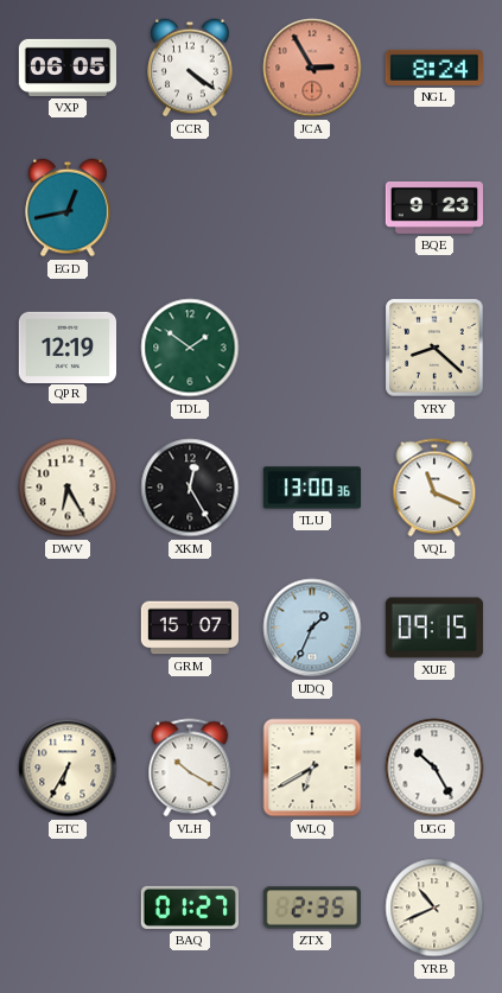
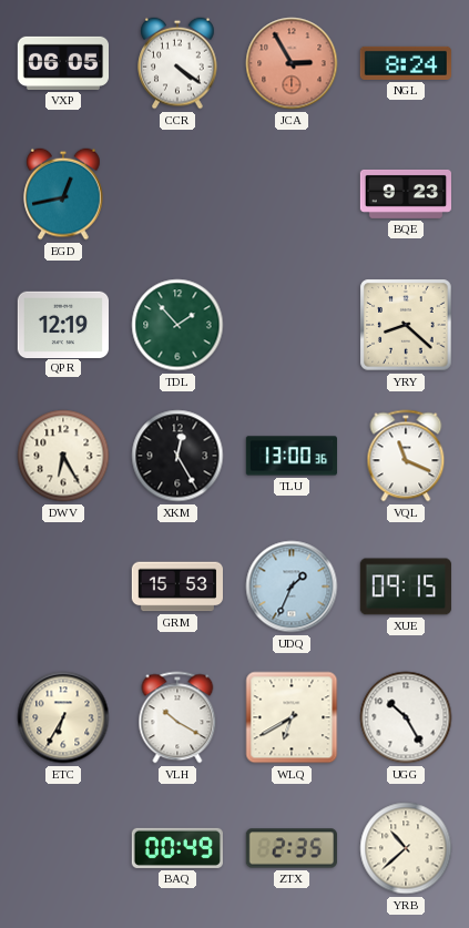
TDL: 1:51 -> 1:53 (177, 325)
GRM: 15:07 -> 15:53 (176, 587)
BAQ: 01:27 -> 00:49 (176, 848)
YRB: 10:41 -> 10:38 (406, 848)
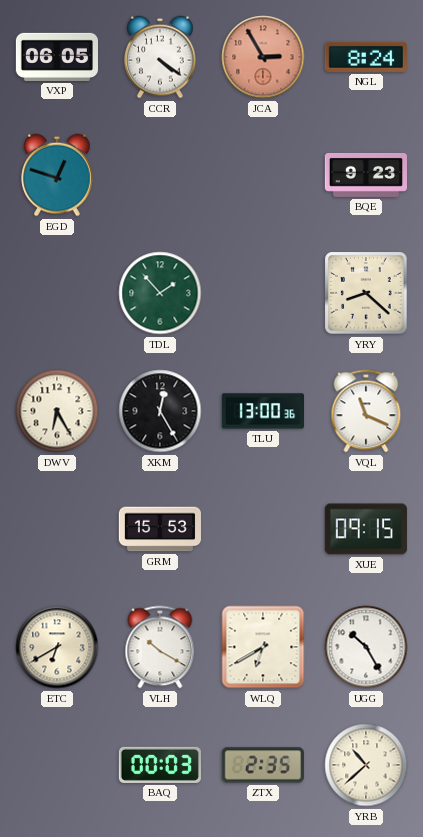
EGD: 12:43 -> 12:48 (57, 175)
QPR: 12:19 -> none (62, 324)
UDQ: 1:34 -> none (292, 587)
ETC: 6:35 -> 6:40 (57, 647)
BAQ: 00:49 -> 00:03 (159, 765)
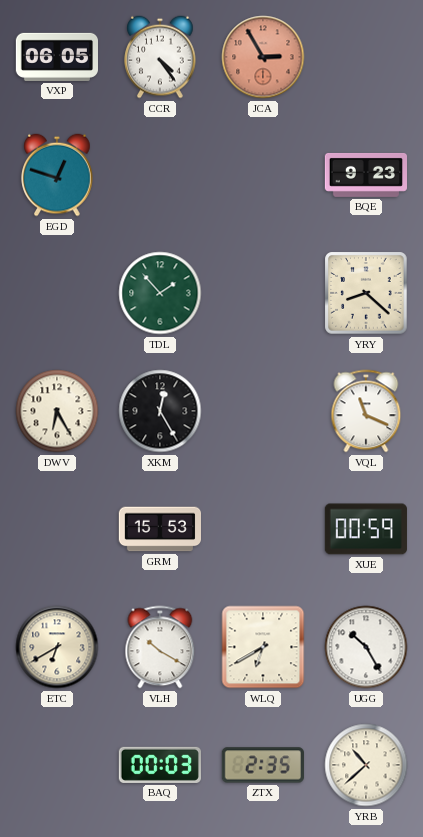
CCR: 4:21 -> 4:24 (160, 57)
NGL: 8:24 -> none (366, 57)
TLU: 13:00 -> none (262, 411)
XUE: 09:15 -> 00:59 (365, 529)
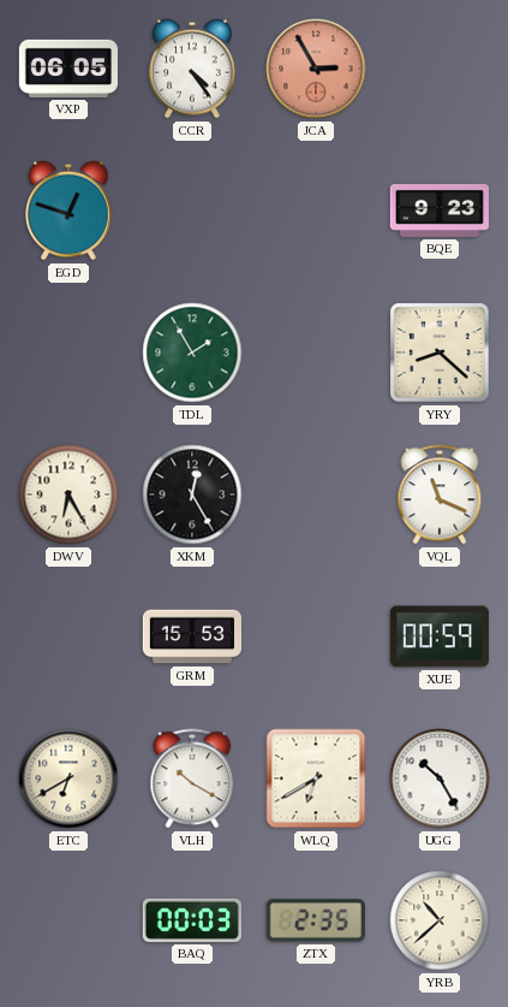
TDL: 1:53 -> 1:55 (192, 353)
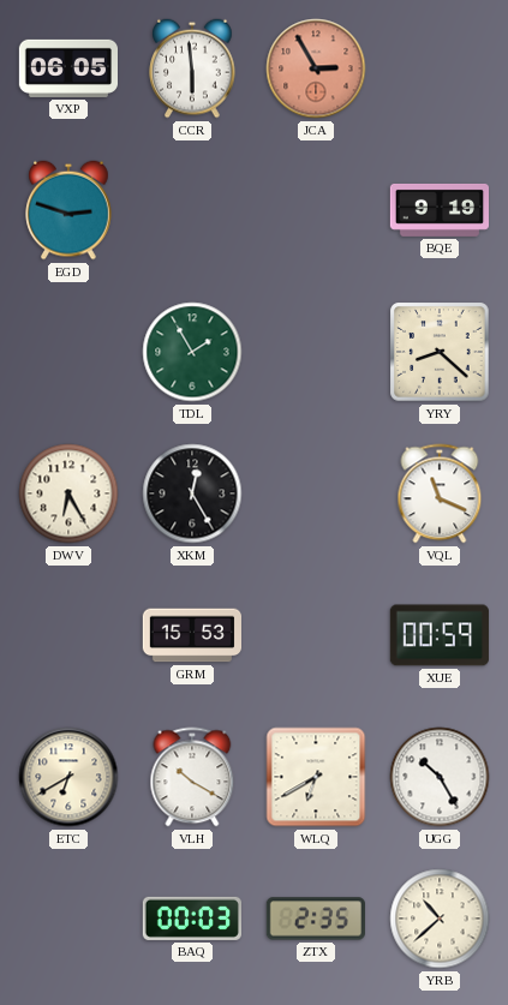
CCR: 4:24 -> 5:59 (192, 68)
EGD: 12:48 -> 2:48 (68, 210)
BQE: 9:23 -> 9:19 (438, 210)
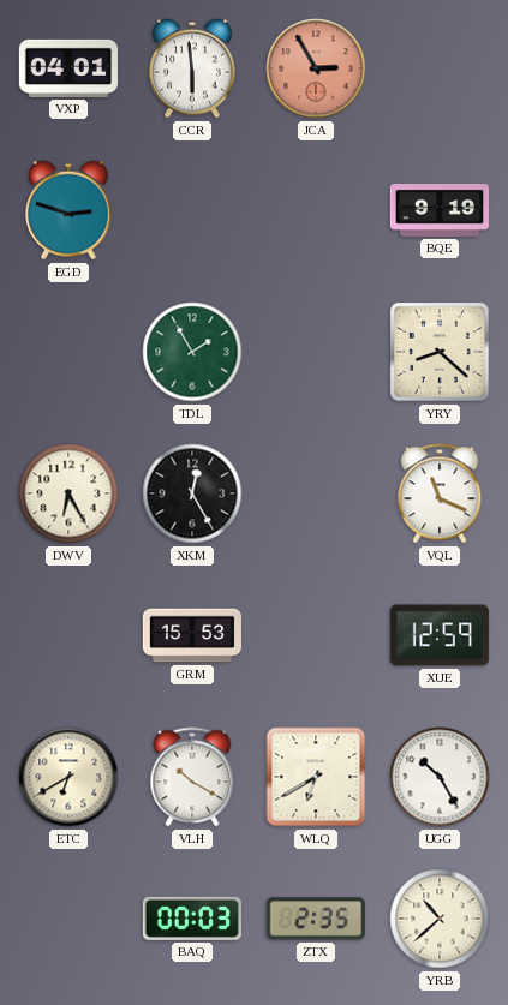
VXP: 06:05 -> 04:01 (67, 68)
XUE: 00:59 -> 12:59 (438, 635)
